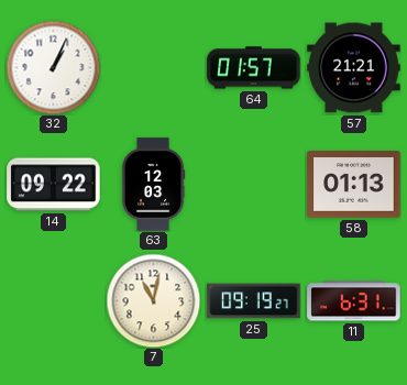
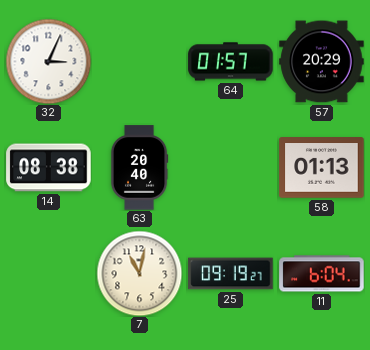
32: 1:04 -> 3:04 (48, 61)
57: 21:21 -> 20:29 (322, 62)
14: 09:22 -> 08:38 (49, 168)
63: 12:03 -> 20:40 (139, 168)
11: 6:31 -> 6:04 (322, 274)
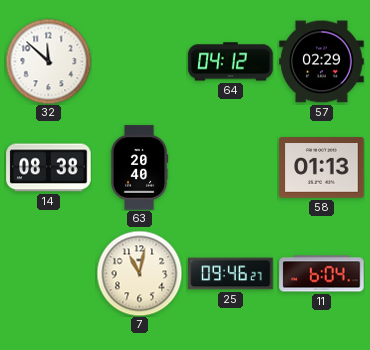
32: 3:04 -> 11:52 (48, 61)
64: 01:57 -> 04:12 (231, 62)
57: 20:29 -> 02:29 (322, 62)
25: 09:19 -> 09:46 (231, 274)
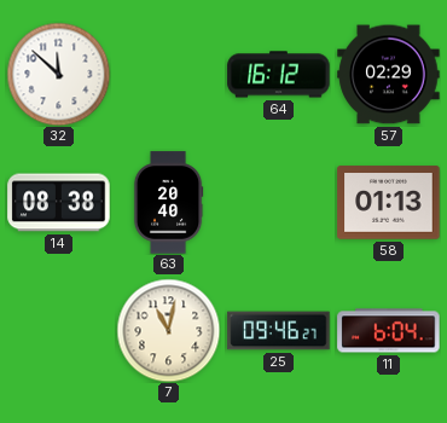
64: 04:12 -> 16:12 (279, 75)
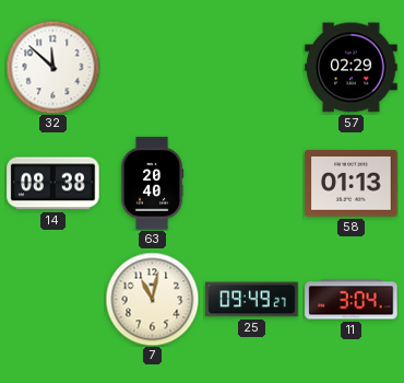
64: 16:12 -> none (279, 75)
25: 09:46 -> 09:49 (252, 300)
11: 6:04 -> 3:04 (352, 300)
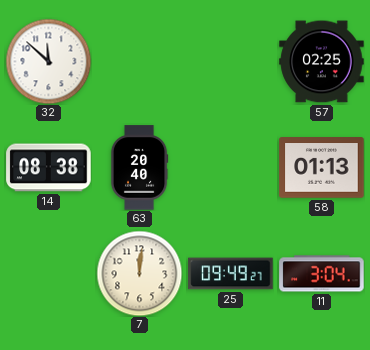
57: 02:29 -> 02:25 (322, 62)
7: 11:02 -> 12:01 (139, 273)
